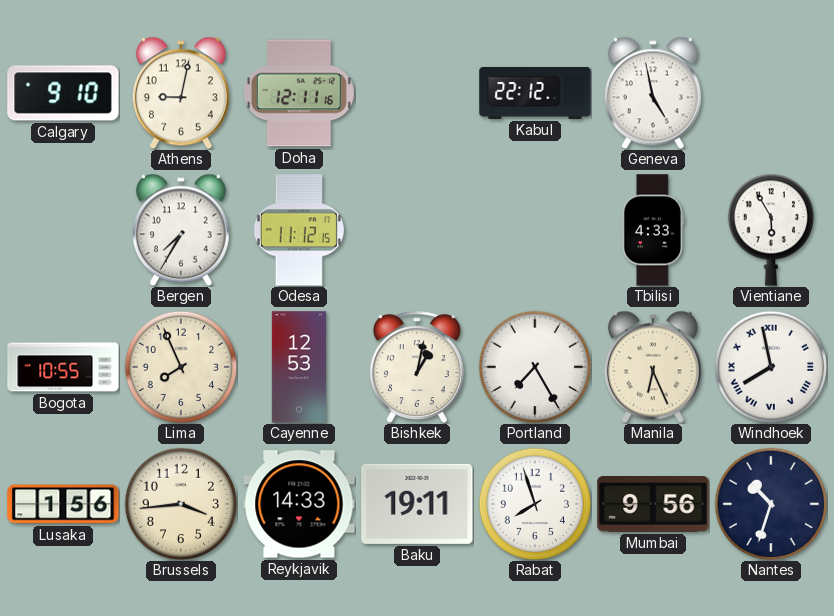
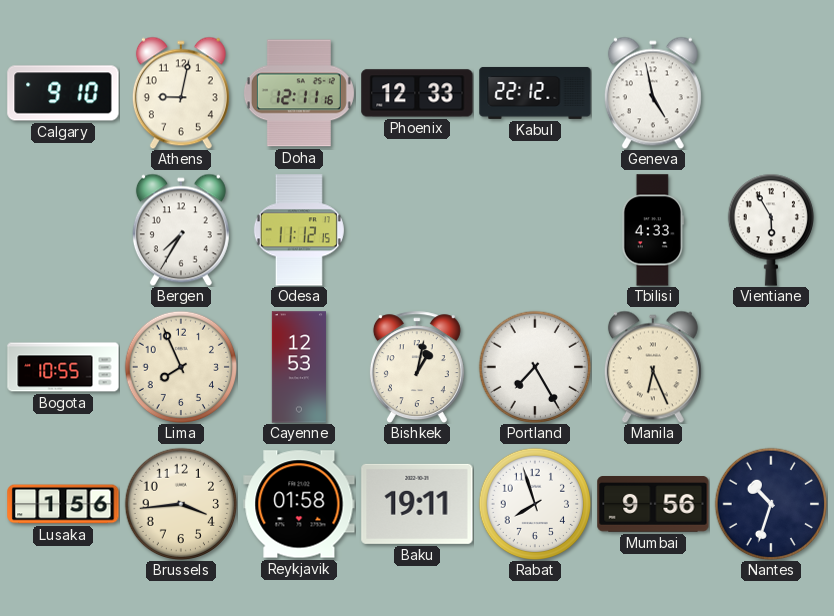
Phoenix: none -> 12:33 (417, 93)
Windhoek: 7:58 -> none (771, 367)
Reykjavik: 14:33 -> 01:58 (299, 504)
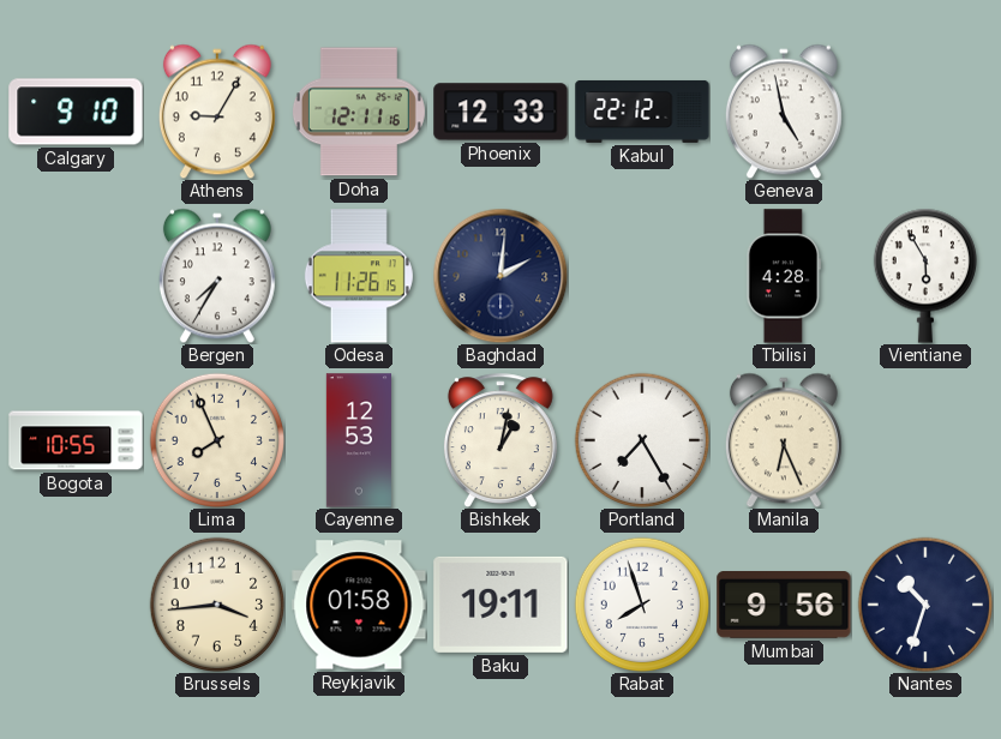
Athens: 9:02 -> 9:05 (217, 112)
Odesa: 11:12 -> 11:26 (359, 276)
Baghdad: none -> 2:01 (501, 276)
Tbilisi: 4:33 -> 4:28 (783, 276)
Lusaka: 1:56 -> none (63, 504)
